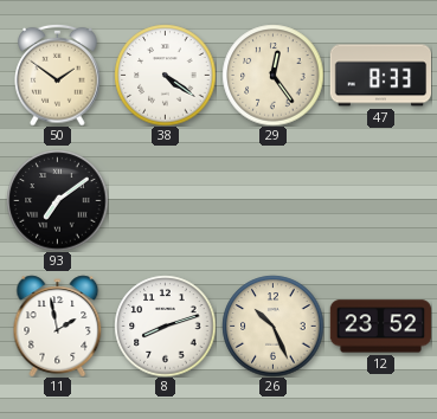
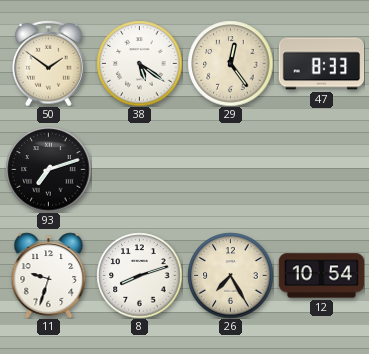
38: 4:21 -> 5:21 (139, 63)
93: 7:09 -> 7:12 (48, 169)
11: 1:58 -> 9:33 (49, 275)
26: 10:26 -> 7:25 (230, 275)
12: 23:52 -> 10:54 (321, 276)
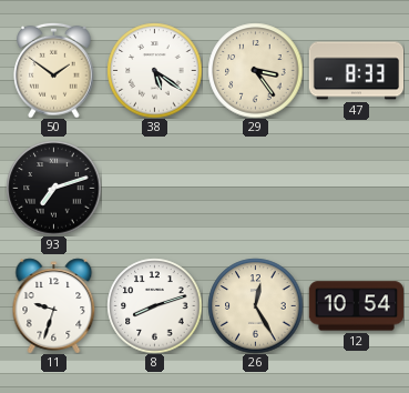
29: 12:24 -> 3:24 (255, 70)
26: 7:25 -> 12:25 (255, 305)
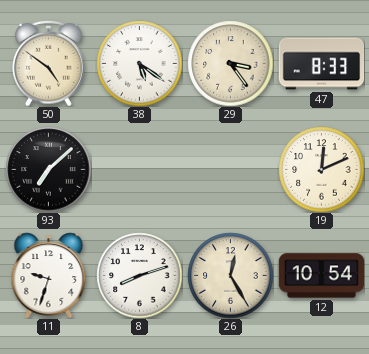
50: 1:51 -> 4:51 (49, 63)
93: 7:12 -> 7:08 (48, 169)
19: none -> 12:11 (321, 169)
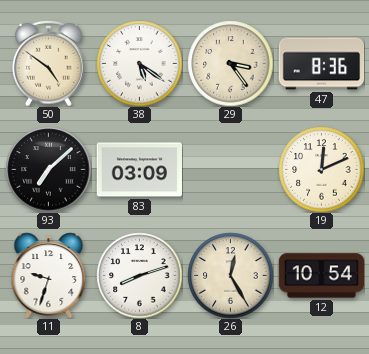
47: 8:33 -> 8:36 (321, 64)
83: none -> 03:09 (139, 170)
